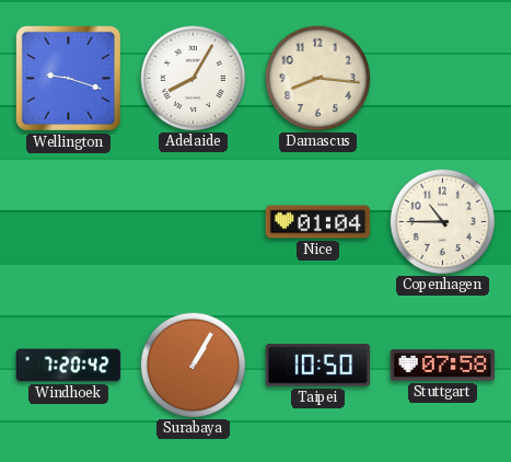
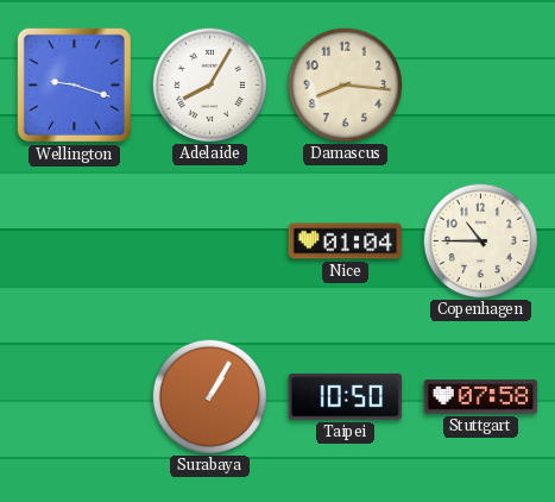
Windhoek: 7:20 -> none (69, 366)
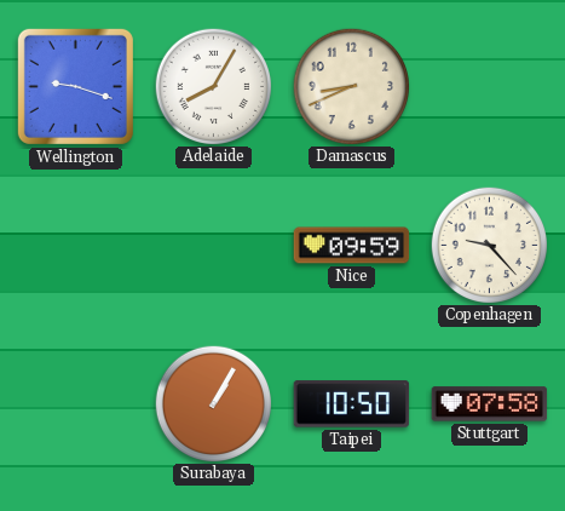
Damascus: 8:16 -> 8:41 (351, 86)
Nice: 01:04 -> 09:59 (352, 246)
Copenhagen: 10:45 -> 9:23 (489, 245)
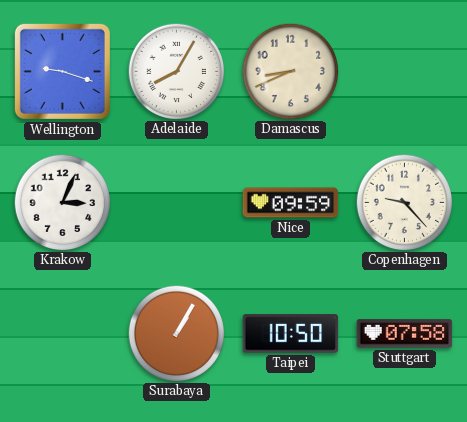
Krakow: none -> 3:04 (62, 202)
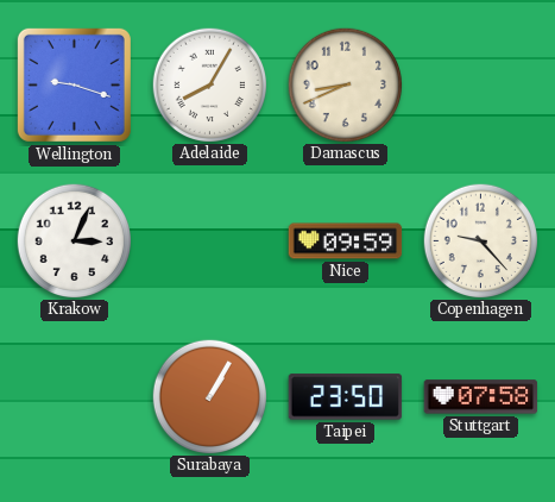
Taipei: 10:50 -> 23:50 (346, 397)
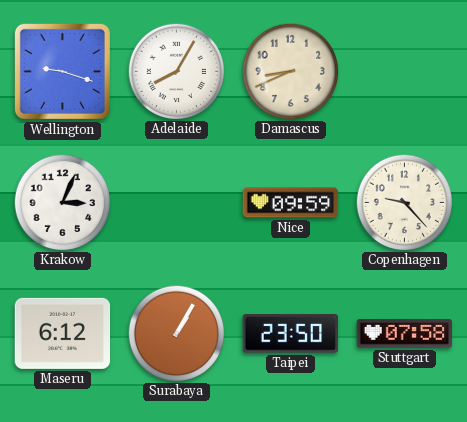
Maseru: none -> 6:12 (63, 333)
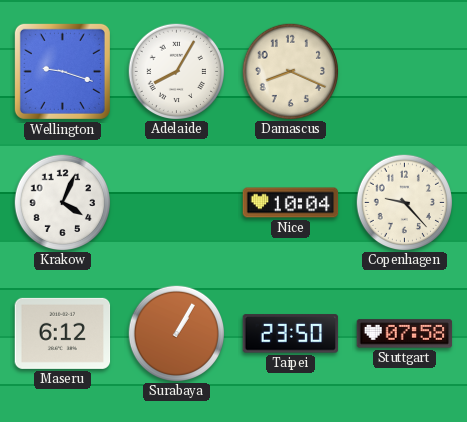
Damascus: 8:41 -> 8:19 (290, 71)
Krakow: 3:04 -> 4:04 (62, 202)
Nice: 09:59 -> 10:04 (291, 203)
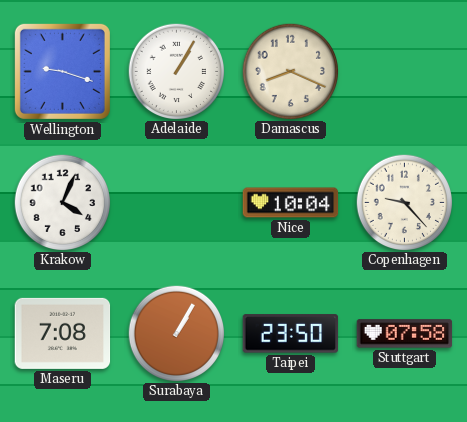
Adelaide: 8:05 -> 1:05 (176, 71)
Maseru: 6:12 -> 7:08 (63, 333)
